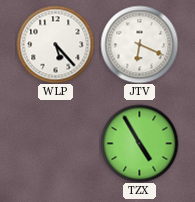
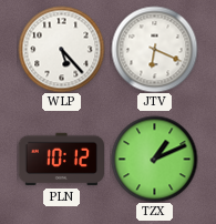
PLN: none -> 10:12 (61, 160)
TZX: 4:55 -> 1:11 (154, 159)
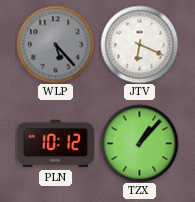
WLP dial: white -> grey (55, 44)
TZX: 1:11 -> 1:07 (139, 143)
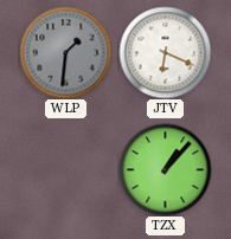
WLP: 5:23 -> 1:31 (65, 52)
PLN: 10:12 -> none (55, 144)
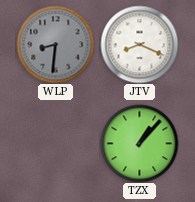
WLP: 1:31 -> 8:31 (55, 44)
JTV: 6:19 -> 8:19 (139, 44)
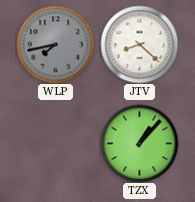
WLP: 8:31 -> 7:43 (55, 44)
JTV: 8:19 -> 8:22 (139, 44)
